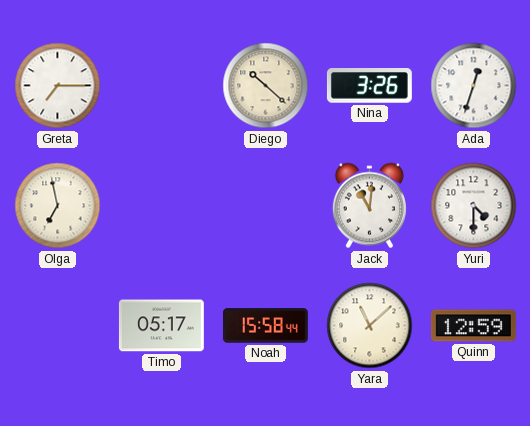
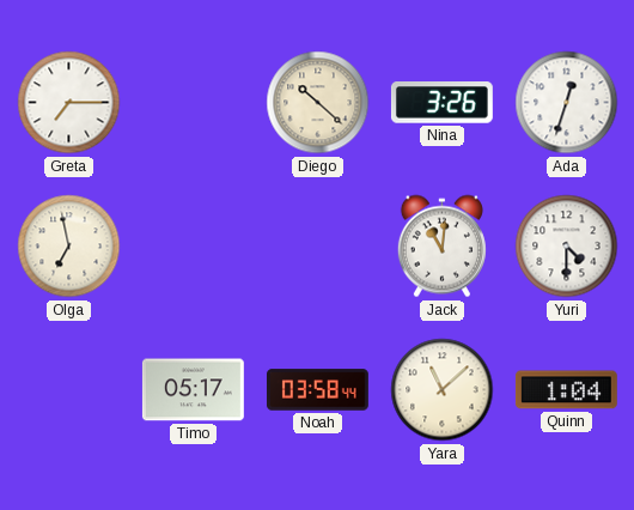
Noah: 15:58 -> 03:58 (317, 390)
Quinn: 12:59 -> 1:04 (566, 390)
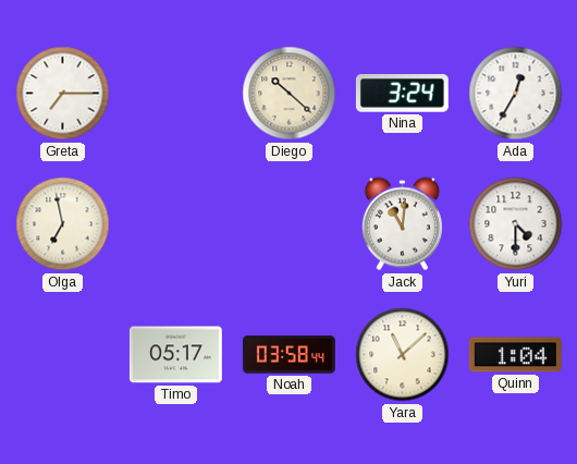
Nina: 3:26 -> 3:24 (402, 94)
Ada: 12:33 -> 12:35 (516, 94)
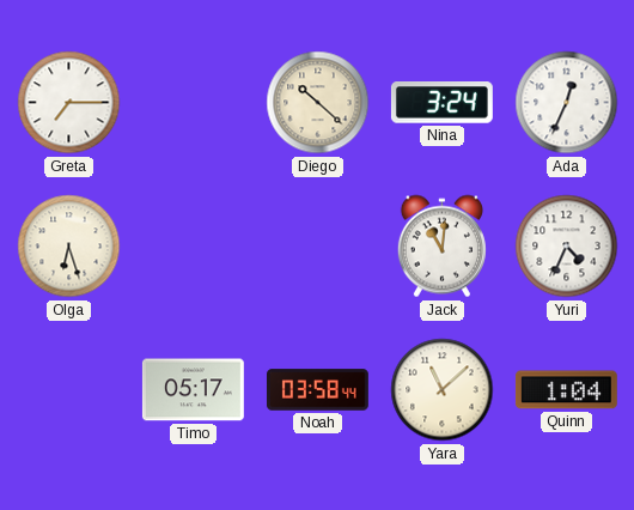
Ada: 12:35 -> 12:34 (567, 103)
Olga: 6:58 -> 6:27 (69, 247)
Yuri: 4:30 -> 4:34 (567, 247)
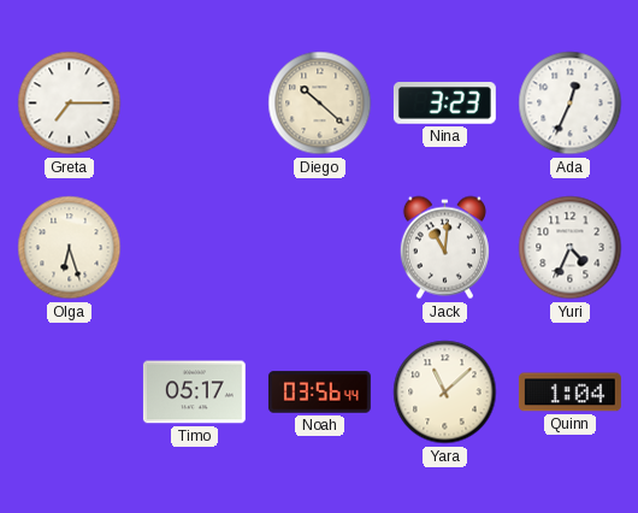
Nina: 3:24 -> 3:23 (444, 104)
Noah: 03:58 -> 03:56 (319, 393)
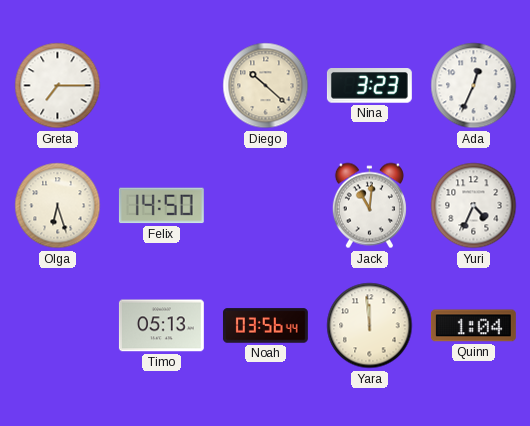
Felix: none -> 14:50 (161, 206)
Timo: 05:17 -> 05:13 (161, 326)
Yara: 11:08 -> 11:59 (370, 326)
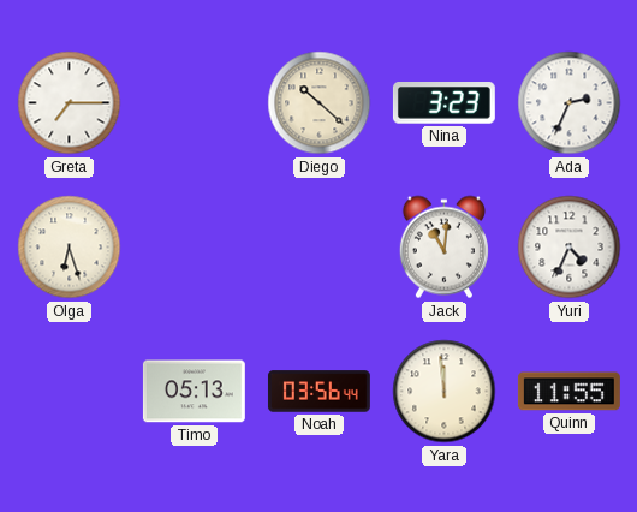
Ada: 12:34 -> 2:34 (570, 103)
Felix: 14:50 -> none (161, 206)
Quinn: 1:04 -> 11:55 (568, 392)
